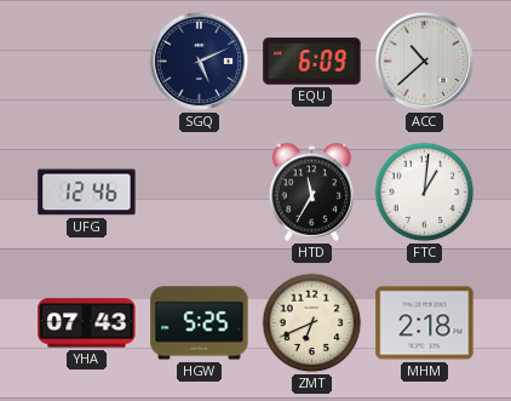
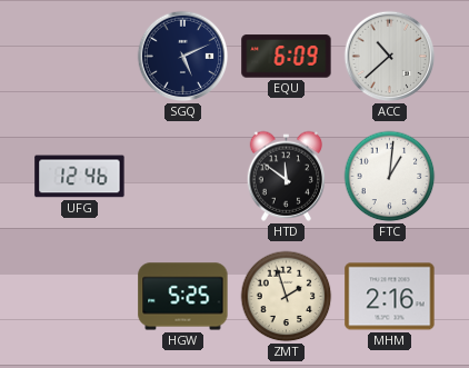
HTD: 11:35 -> 11:51 (287, 176)
YHA: 07:43 -> none (87, 323)
ZMT: 6:41 -> 1:57 (287, 297)
MHM: 2:18 -> 2:16 (390, 297)
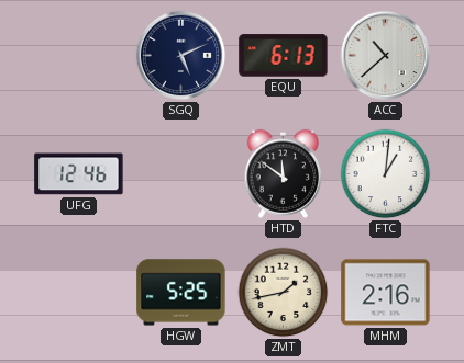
EQU: 6:09 -> 6:13 (284, 56)
ZMT: 1:57 -> 1:43 (284, 293)
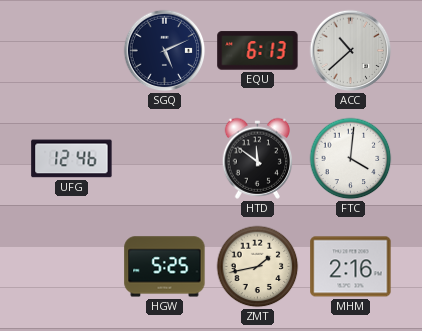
FTC: 1:01 -> 4:01 (351, 159)
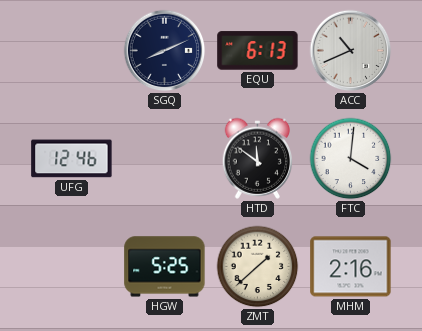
SGQ: 5:11 -> 8:11 (165, 51)
ACC: 10:38 -> 10:41 (351, 51)
ZMT: 1:43 -> 1:38 (258, 267)
